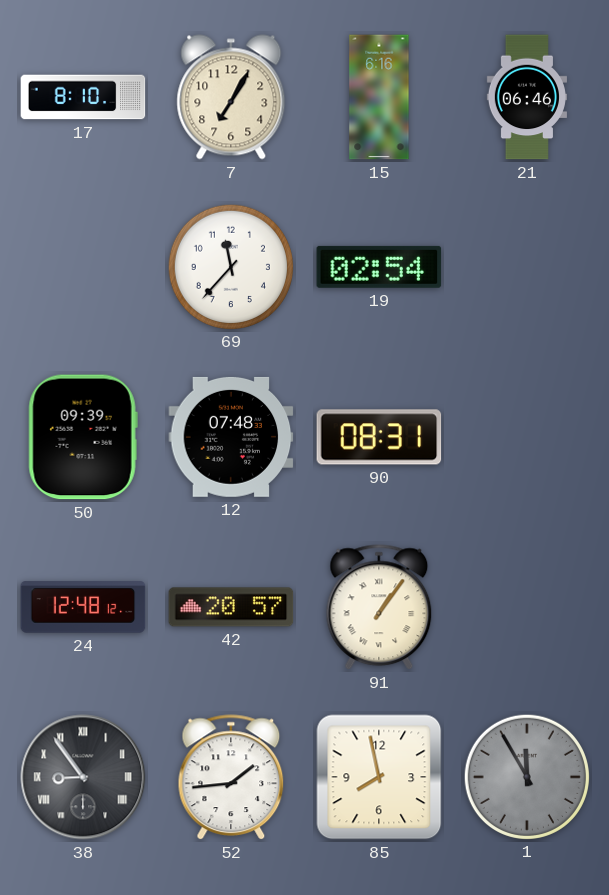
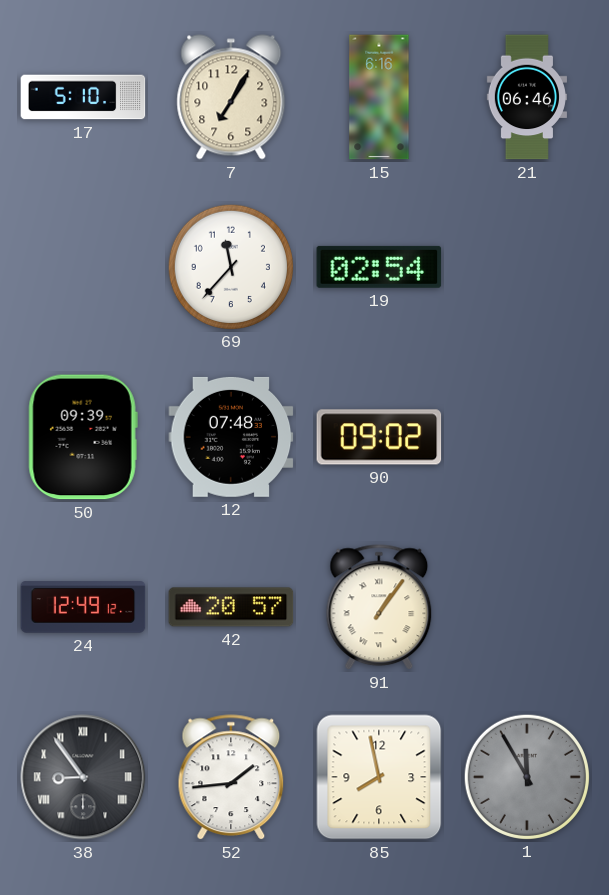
17: 8:10 -> 5:10 (83, 97)
90: 08:31 -> 09:02 (379, 437)
24: 12:48 -> 12:49 (83, 607)
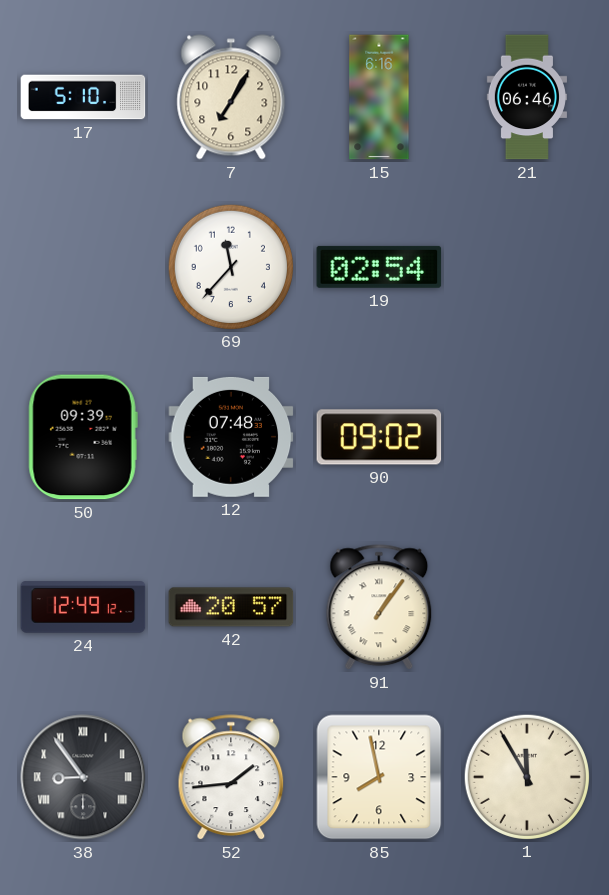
1 dial: grey -> cream (526, 776)
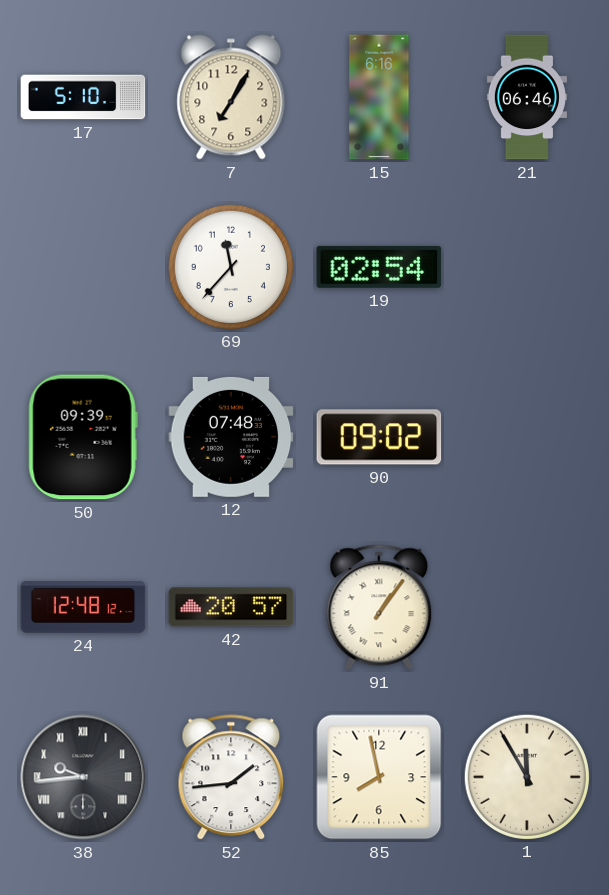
24: 12:49 -> 12:48 (83, 607)
38: 8:54 -> 9:44 (83, 777)
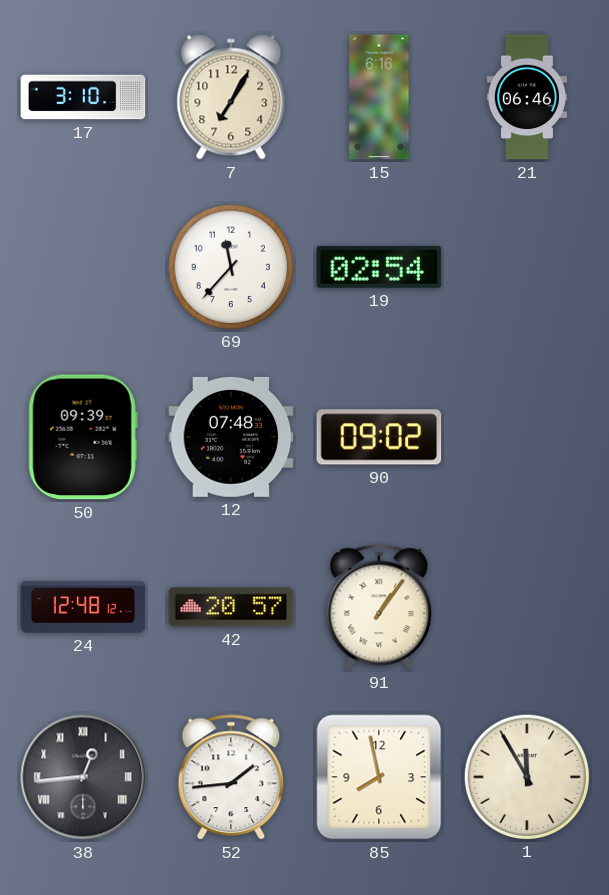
17: 5:10 -> 3:10 (83, 97)
38: 9:44 -> 12:44 (83, 777)
